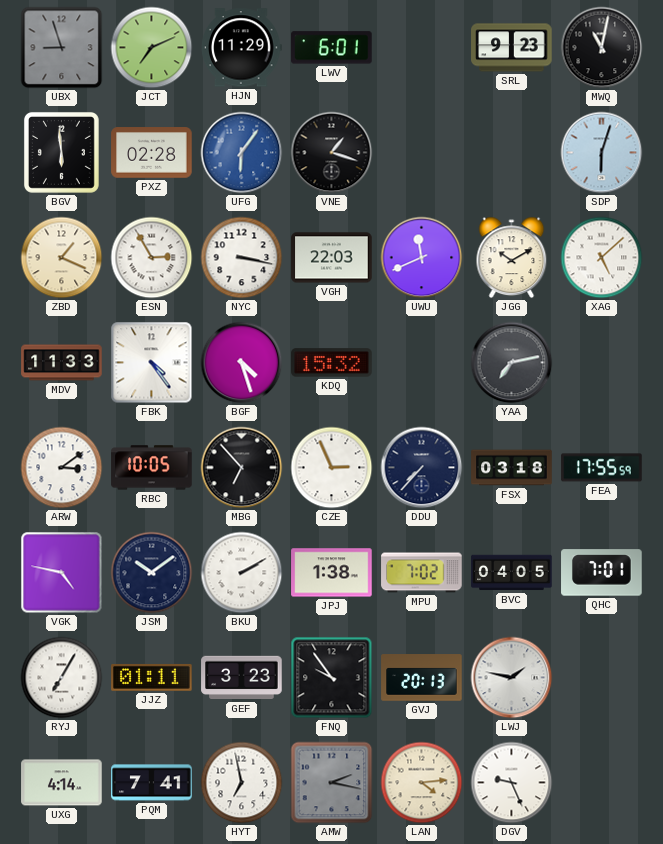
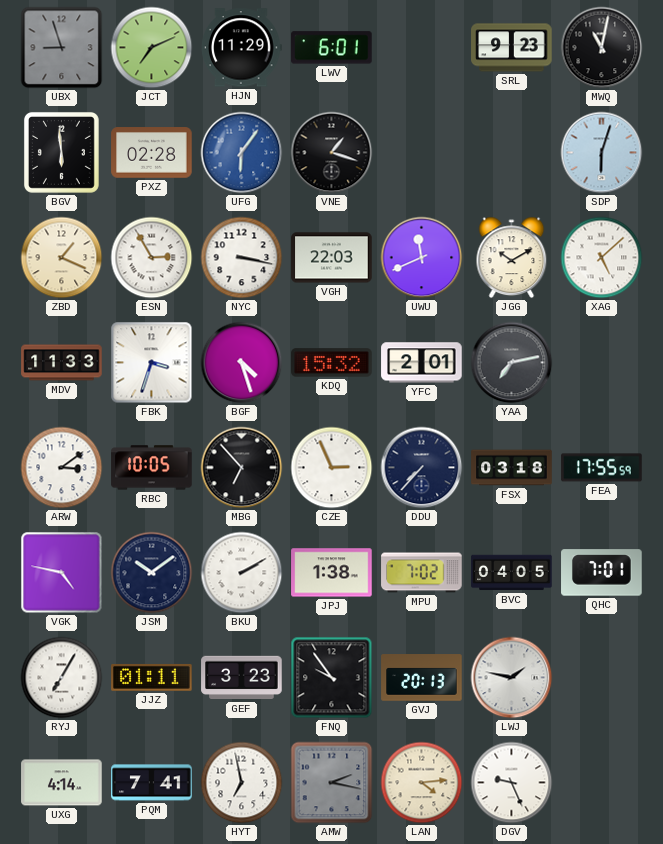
FBK: 4:24 -> 3:33 (152, 363)
YFC: none -> 2:01 (422, 363)
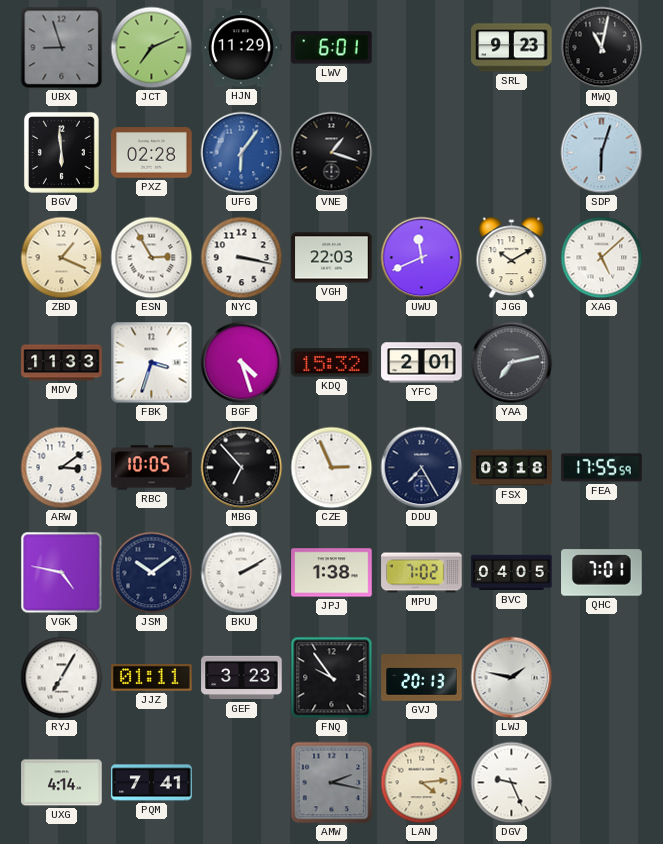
DDU: 7:37 -> 7:25 (422, 468)
HYT: 6:58 -> none (242, 783)
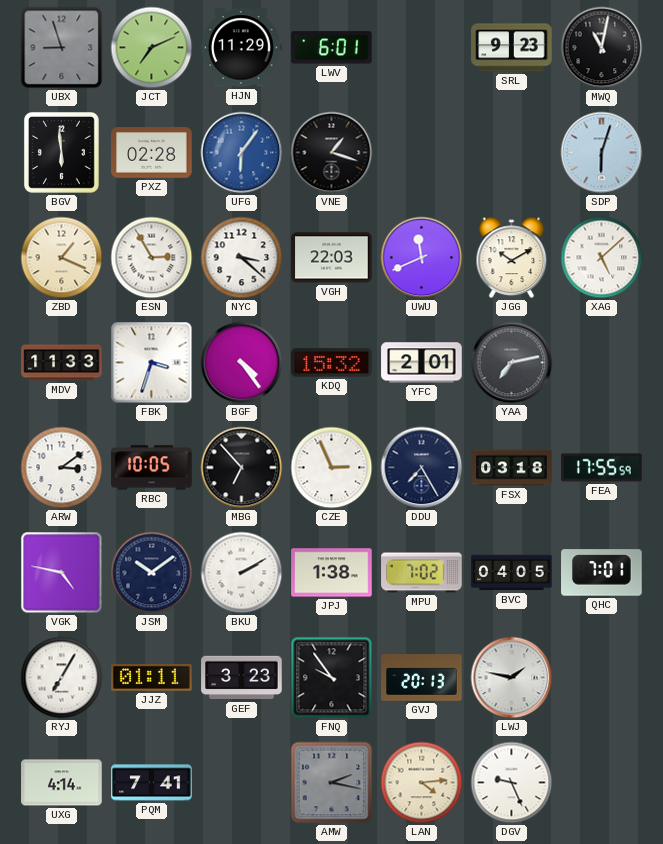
NYC: 3:17 -> 3:22 (242, 258)
BGF: 4:27 -> 4:24 (242, 363)
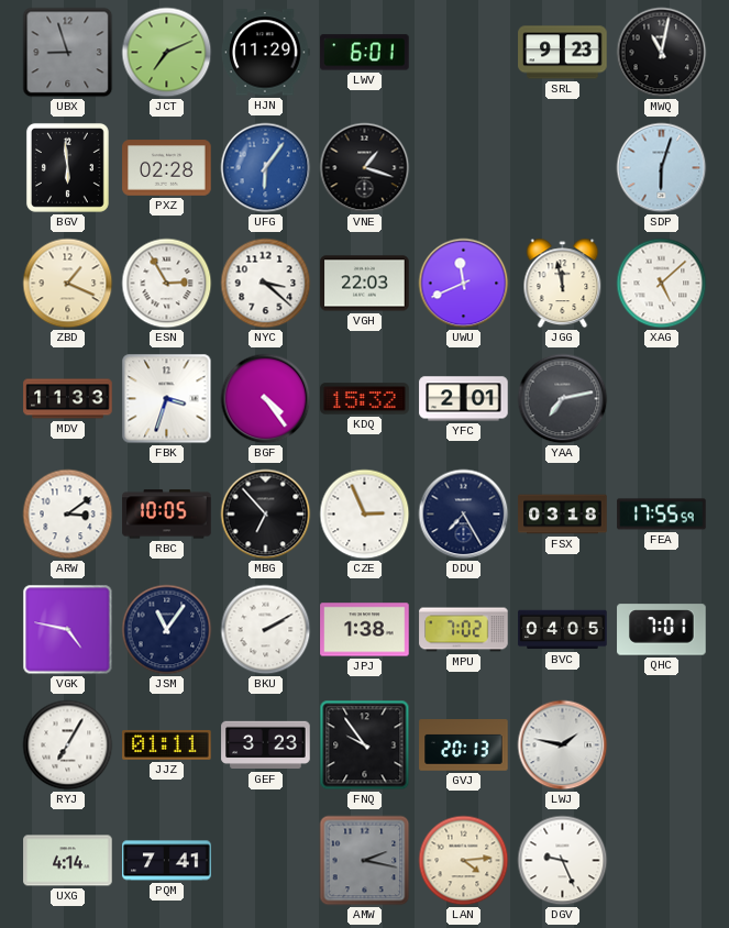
JGG: 10:10 -> 11:58 (563, 284)
JSM: 10:09 -> 11:06 (167, 630)
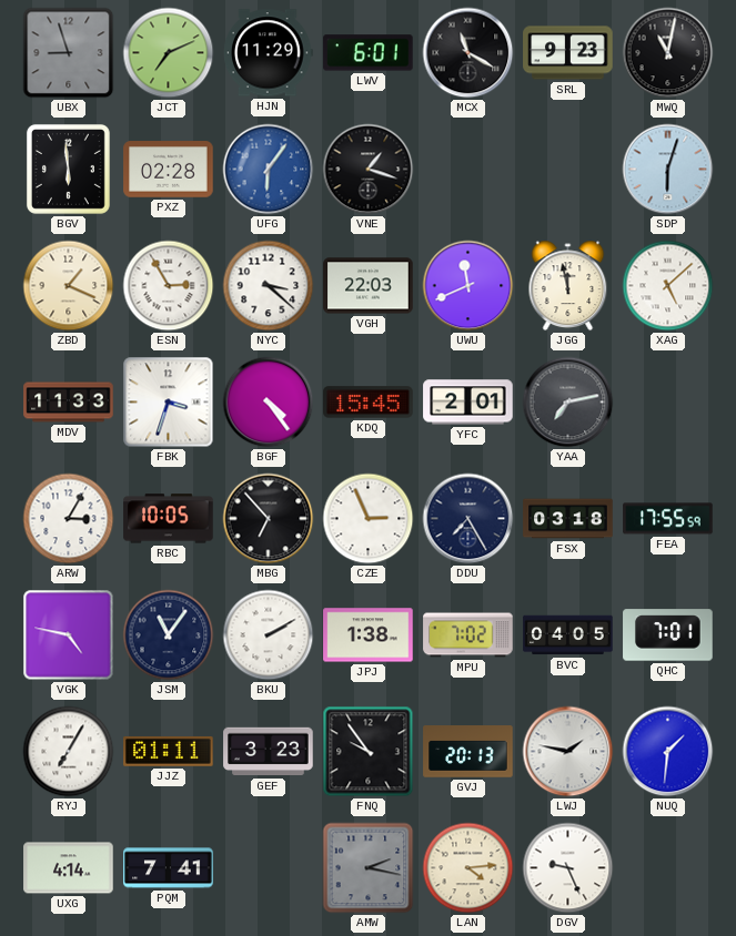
MCX: none -> 11:20 (468, 53)
KDQ: 15:32 -> 15:45 (369, 403)
ARW: 3:09 -> 3:05 (69, 519)
NUQ: none -> 1:31 (668, 752)
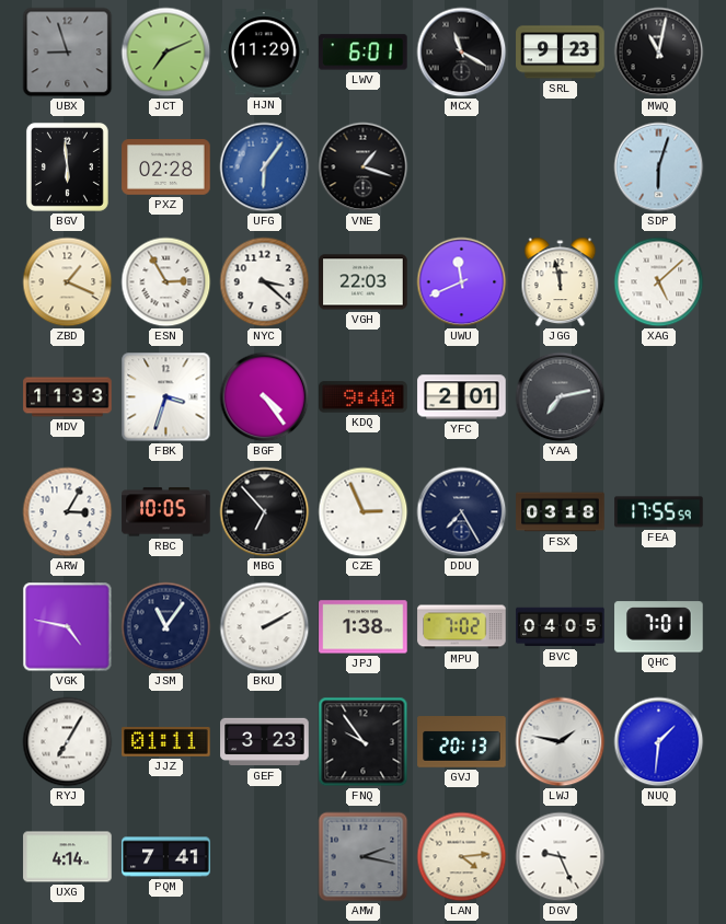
KDQ: 15:45 -> 9:40 (364, 397)
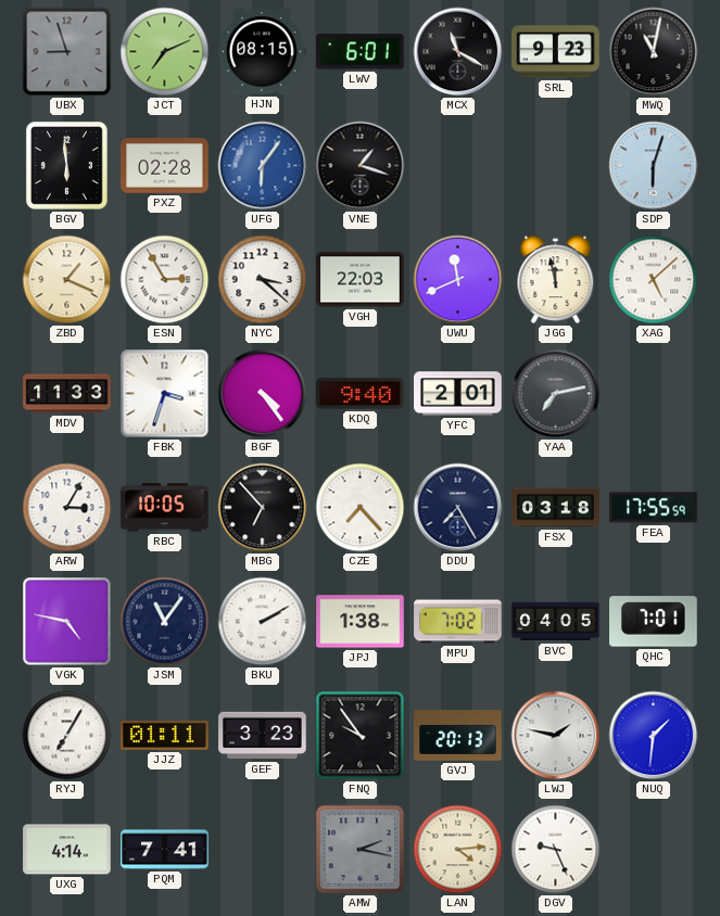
HJN: 11:29 -> 08:15 (263, 52)
CZE: 2:56 -> 7:23 (361, 508)
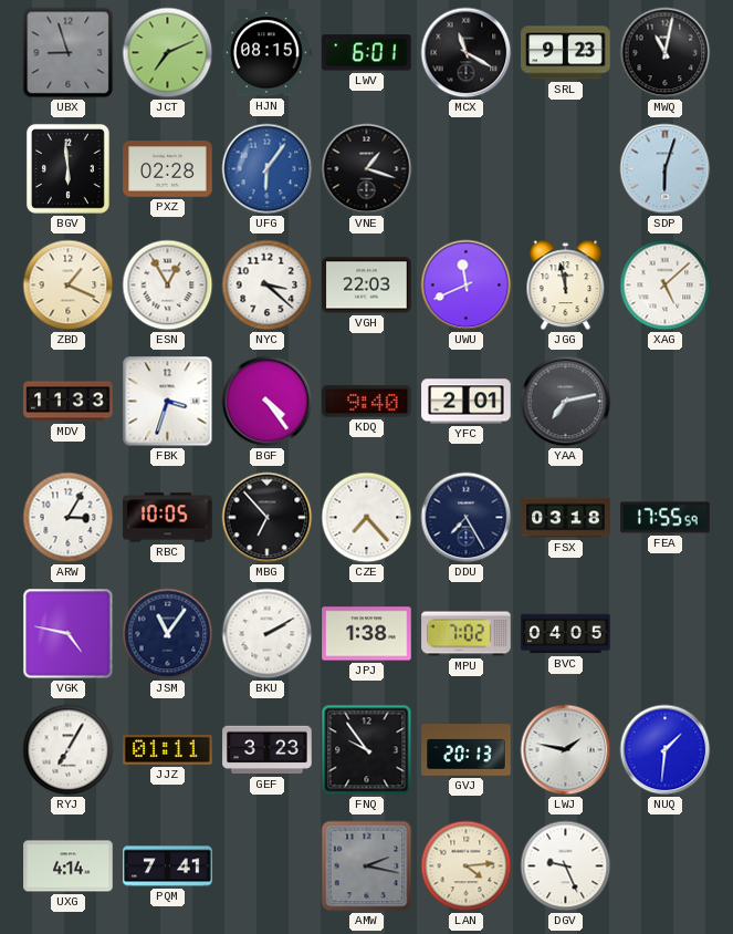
ESN: 2:55 -> 12:55 (168, 286)
QHC: 7:01 -> none (654, 622)
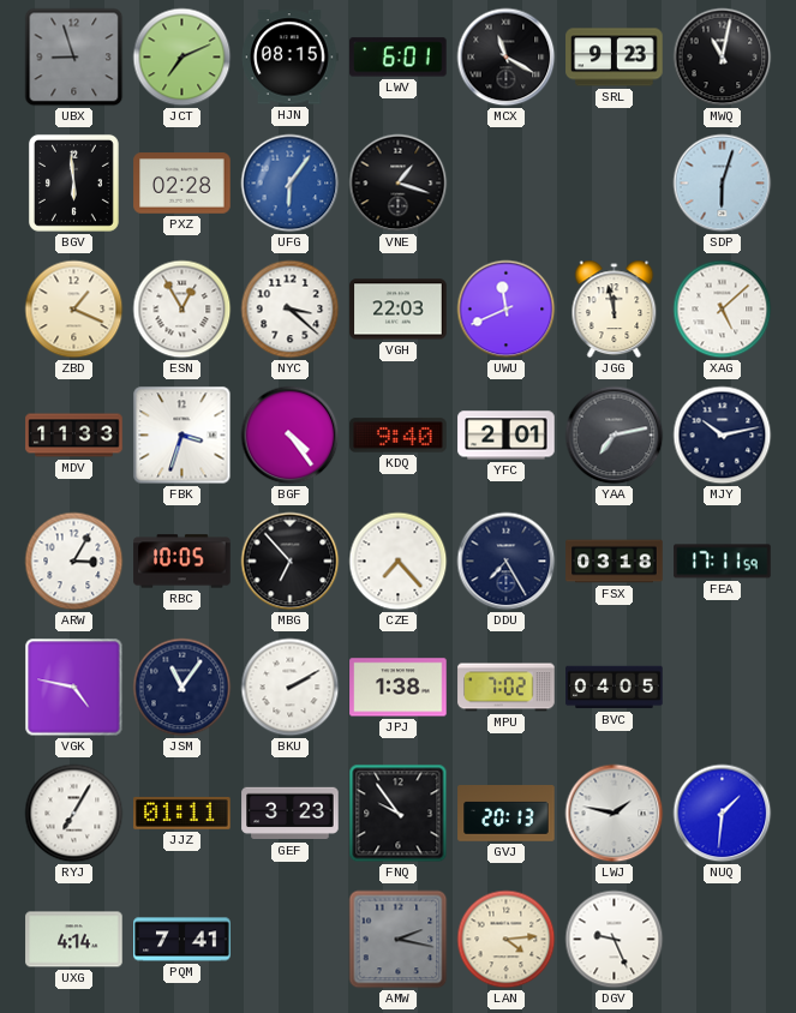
MJY: none -> 10:13 (723, 436)
FEA: 17:55 -> 17:11 (723, 562)
